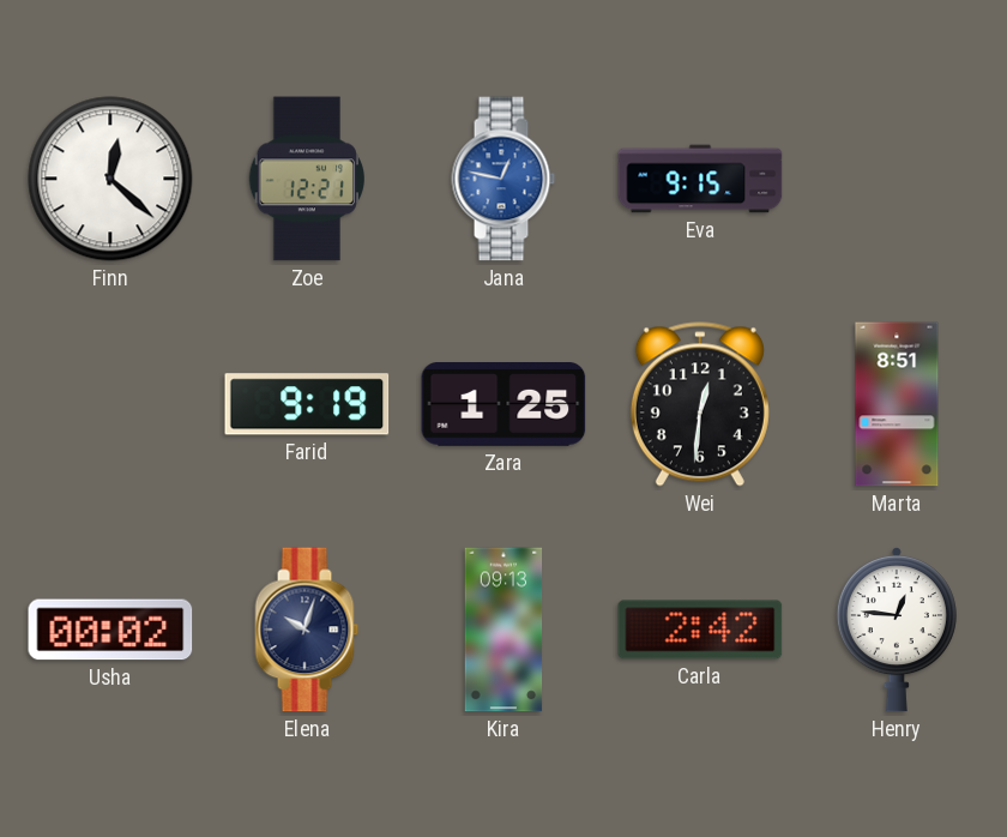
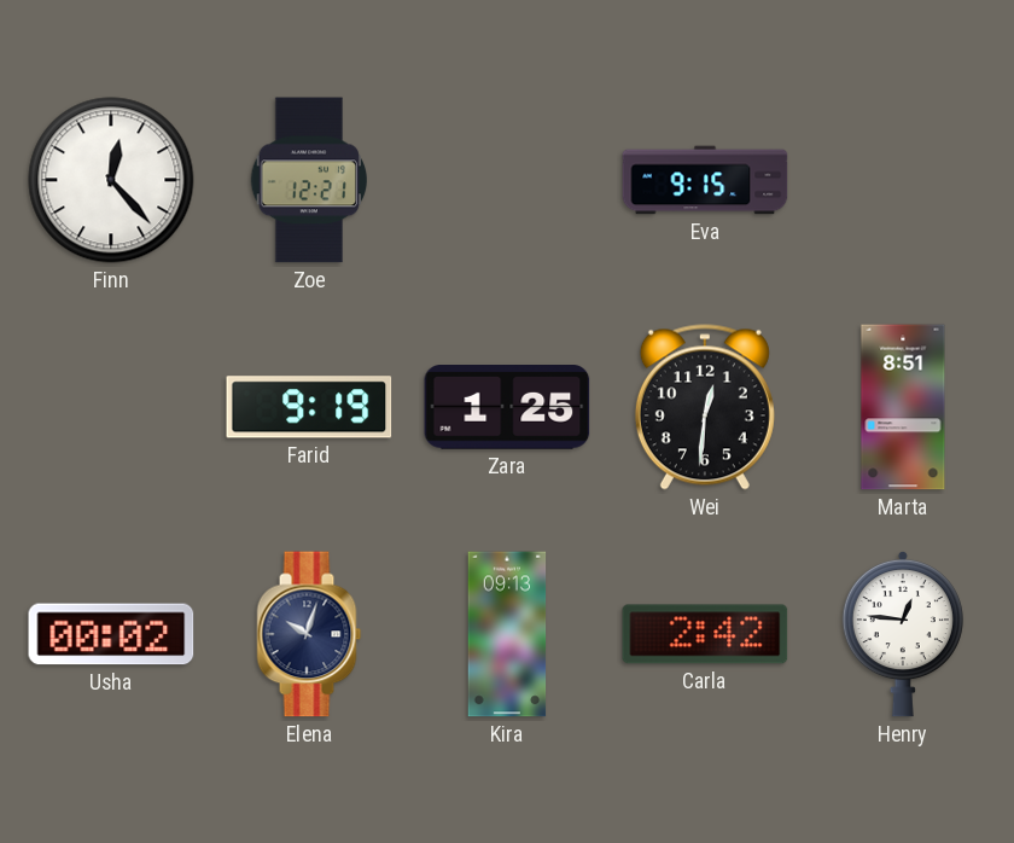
Finn: 12:22 -> 12:23 (111, 180)
Jana: 12:47 -> none (503, 179)
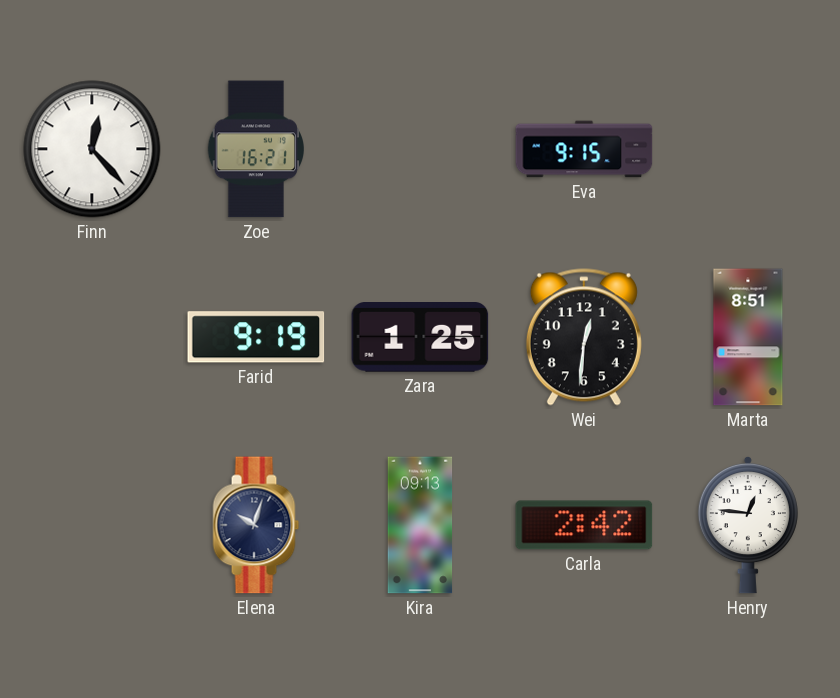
Zoe: 12:21 -> 16:21 (255, 149)
Usha: 00:02 -> none (111, 634)
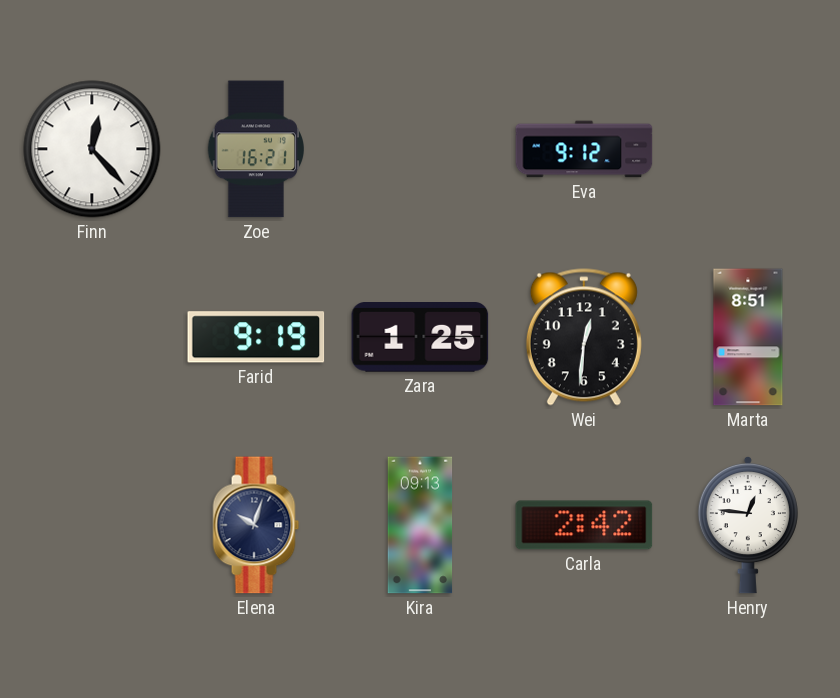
Eva: 9:15 -> 9:12 (584, 149)
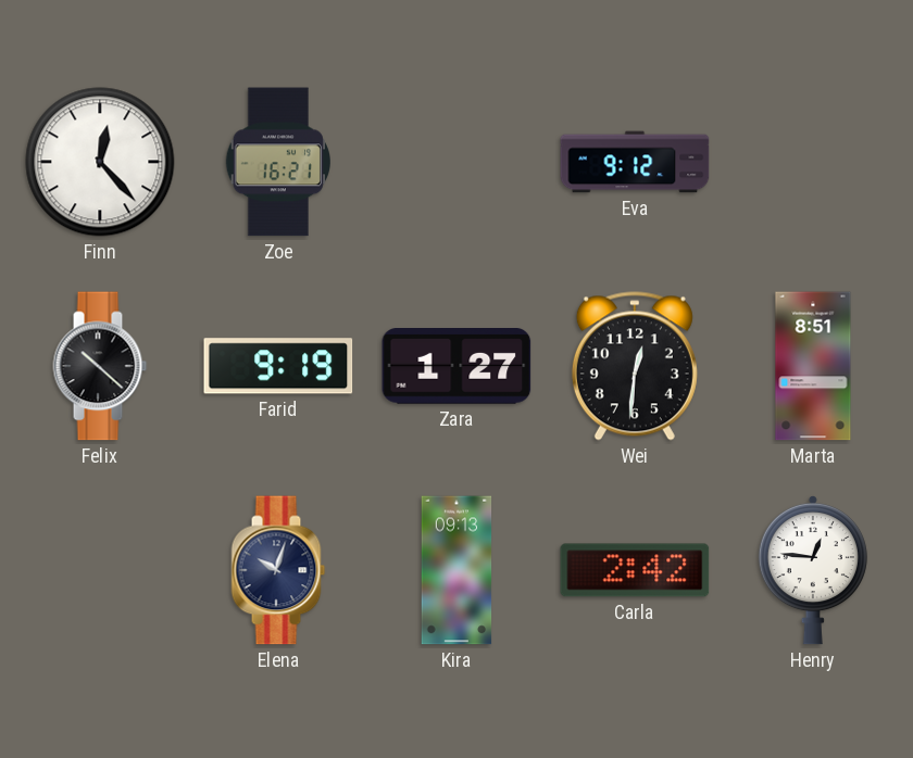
Felix: none -> 10:22 (100, 366)
Zara: 1:25 -> 1:27 (456, 367)
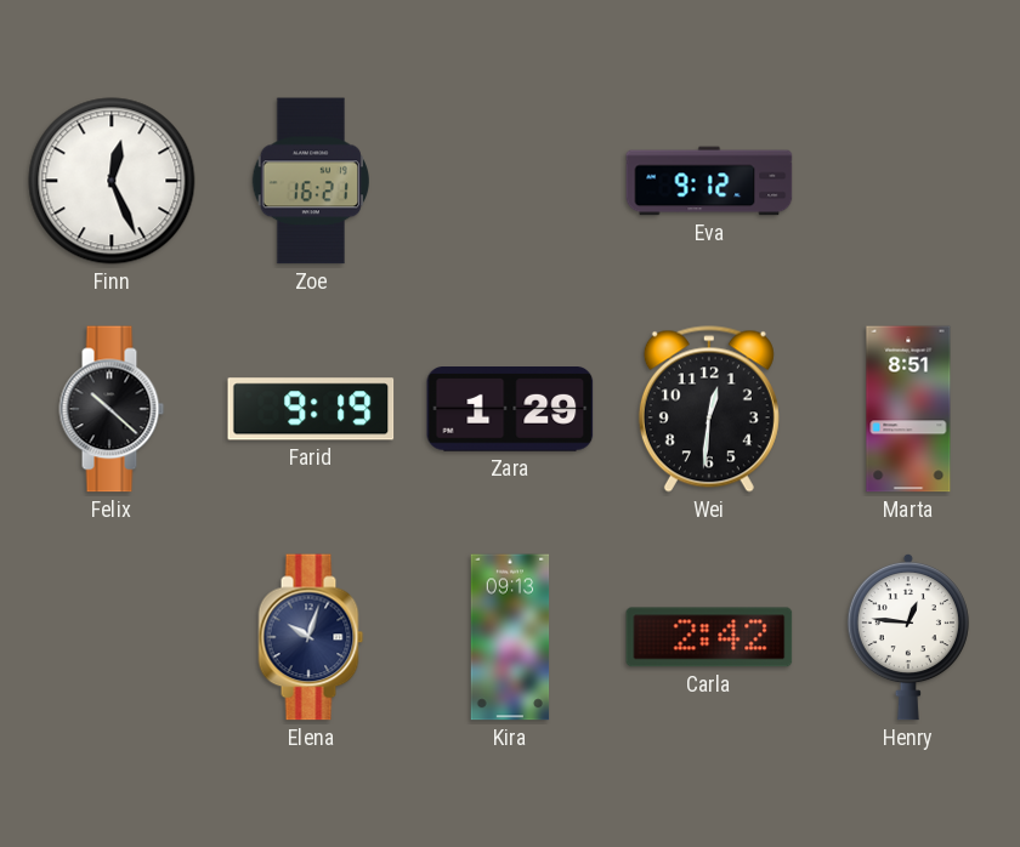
Finn: 12:23 -> 12:26 (112, 181)
Zara: 1:27 -> 1:29 (510, 410)
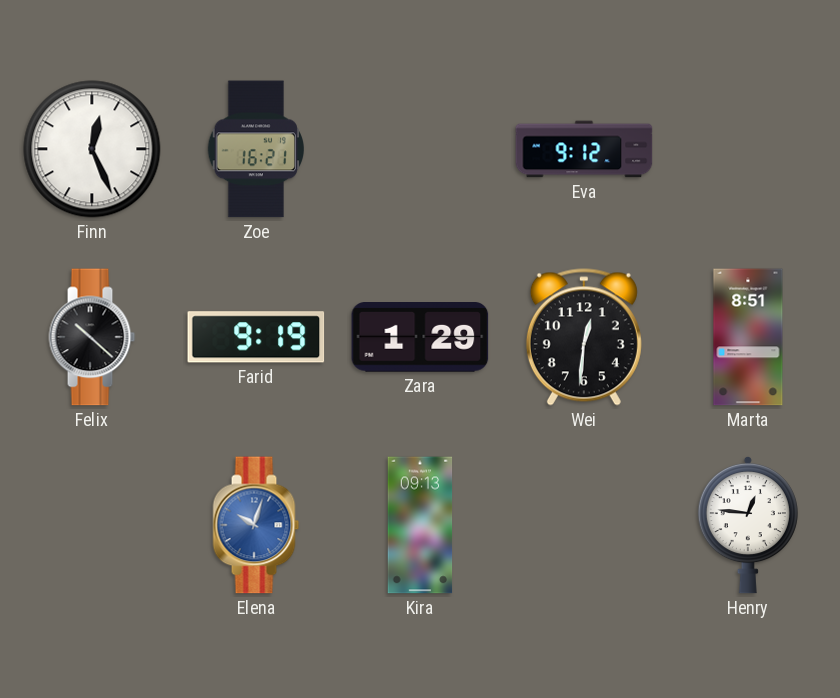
Elena dial: navy -> blue (256, 525)
Carla: 2:42 -> none (709, 637)
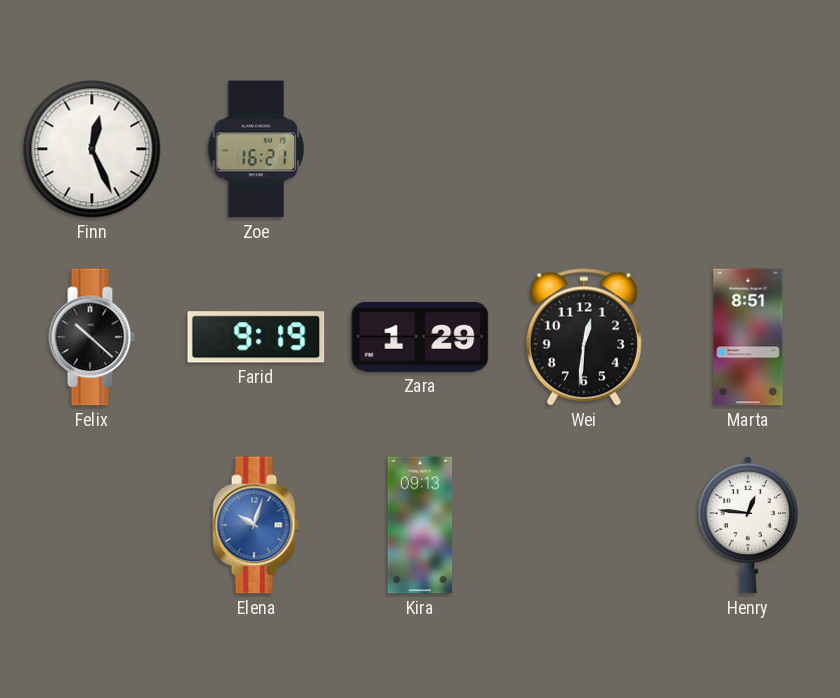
Eva: 9:12 -> none (584, 149)
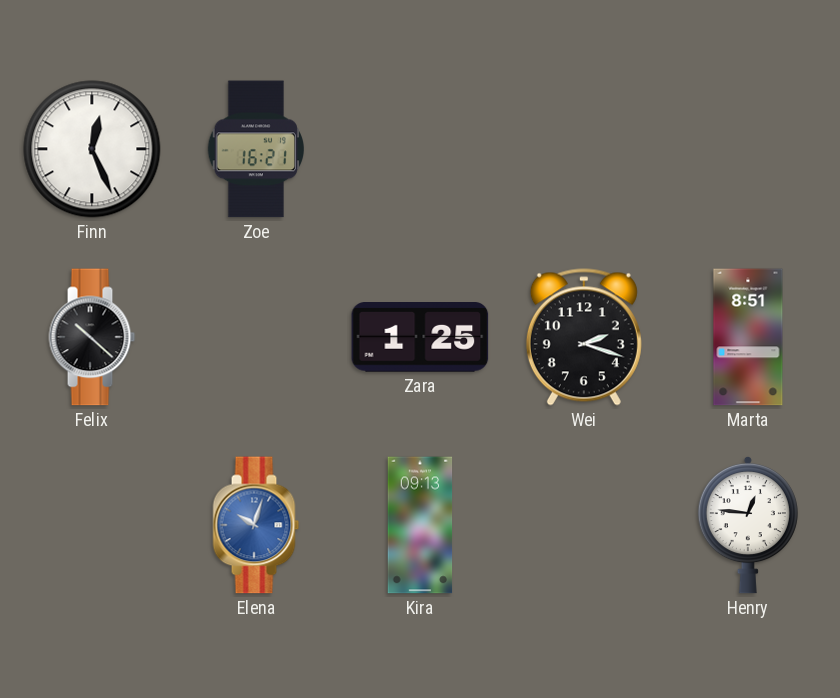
Farid: 9:19 -> none (256, 337)
Zara: 1:29 -> 1:25 (420, 338)
Wei: 12:31 -> 2:18 (584, 337)
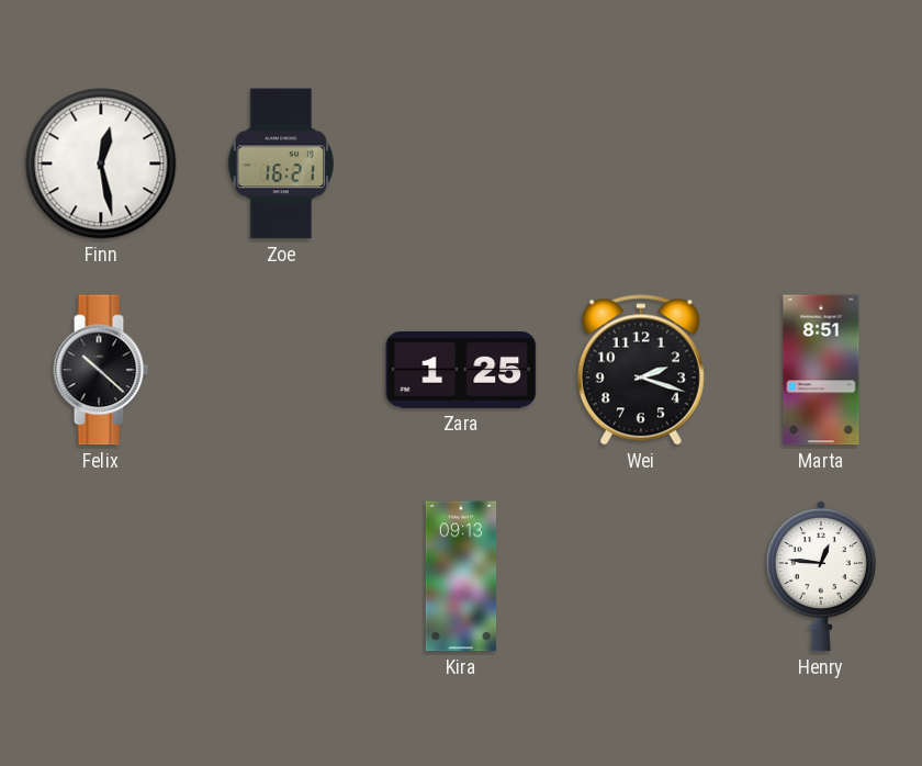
Finn: 12:26 -> 12:28 (101, 164)
Elena: 10:03 -> none (256, 525)
